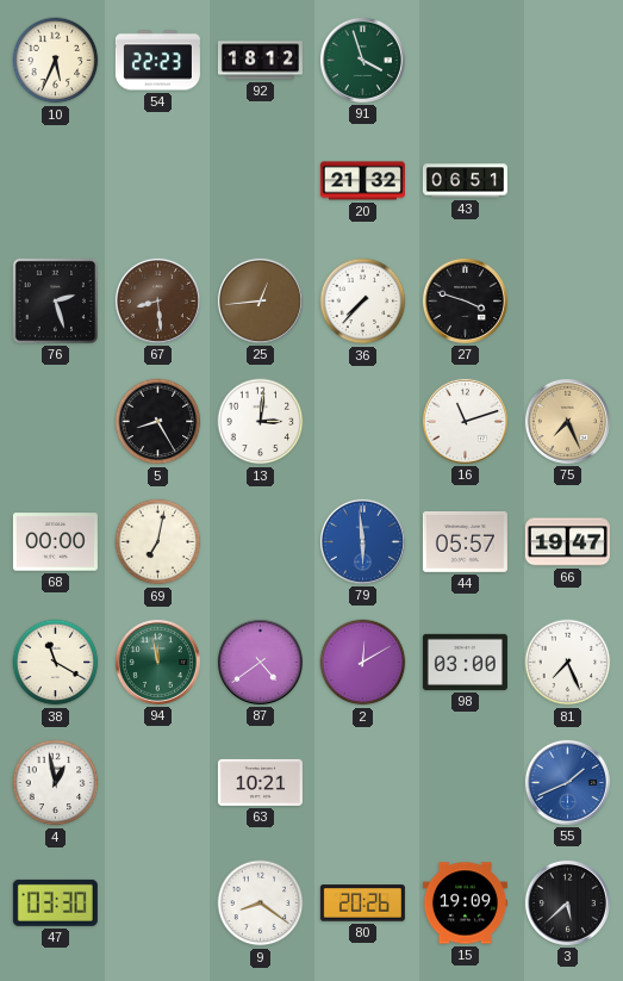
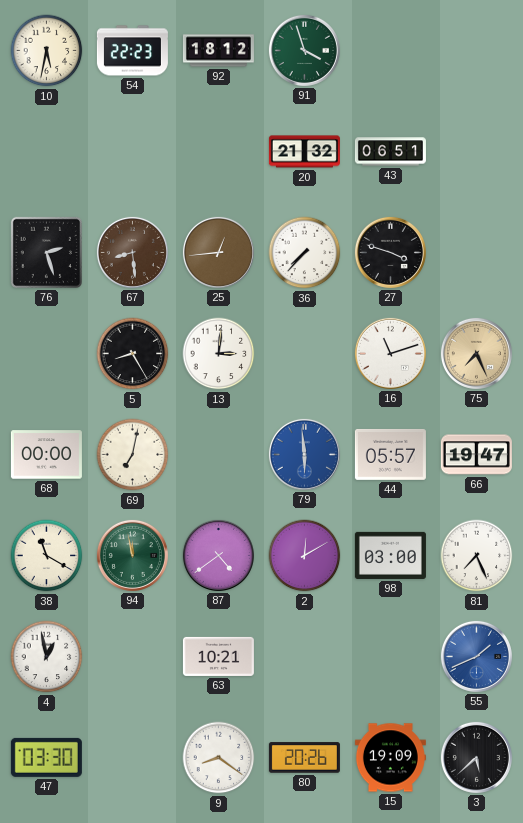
10: 5:34 -> 5:32 (47, 51)
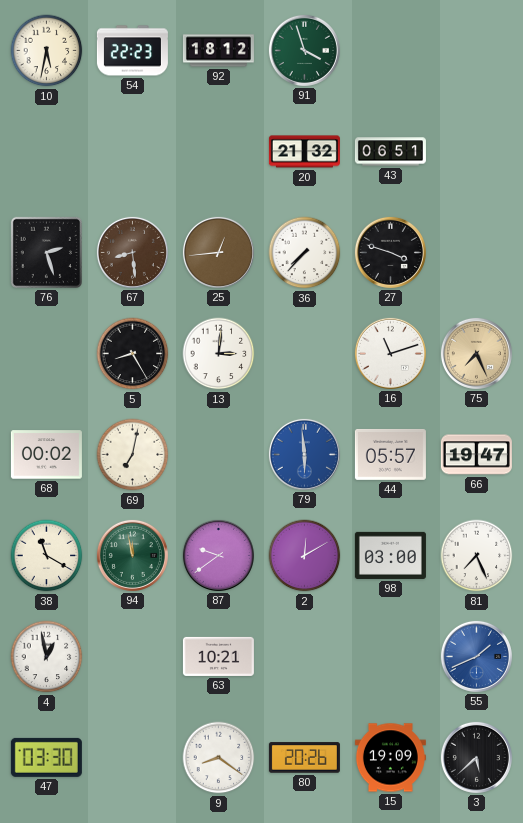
68: 00:00 -> 00:02 (46, 455)
87: 4:39 -> 9:39 (218, 555)
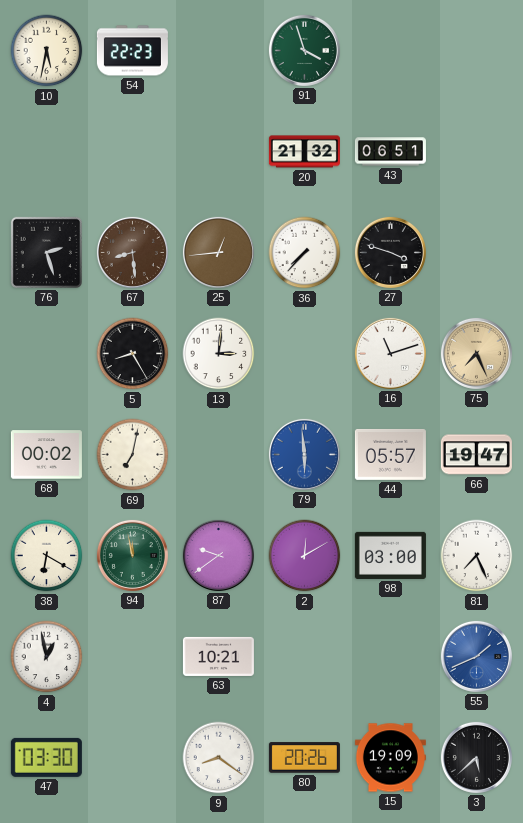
92: 18:12 -> none (218, 51)
38: 11:20 -> 6:20 (47, 556)
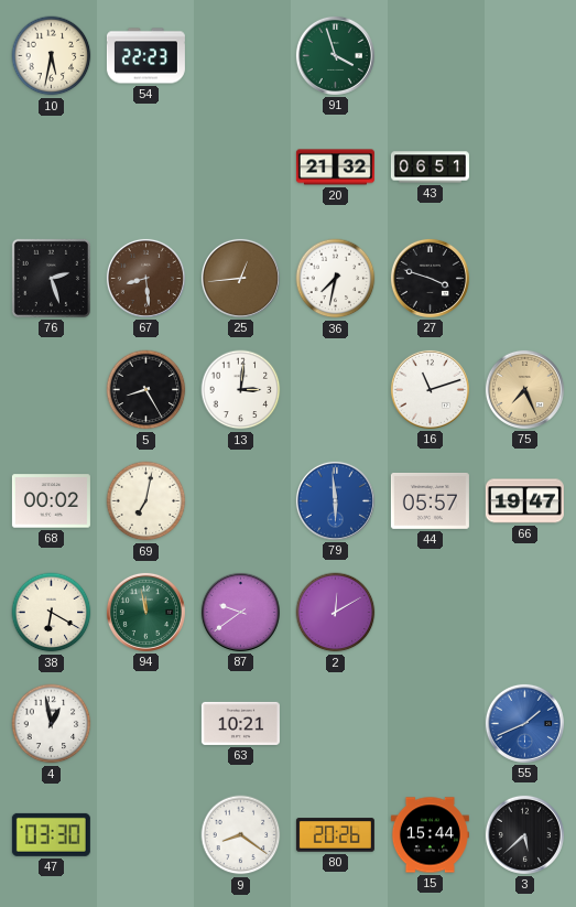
36: 7:37 -> 7:32 (336, 279)
98: 03:00 -> none (390, 555)
81: 7:26 -> none (477, 556)
15: 19:09 -> 15:44 (430, 835)
